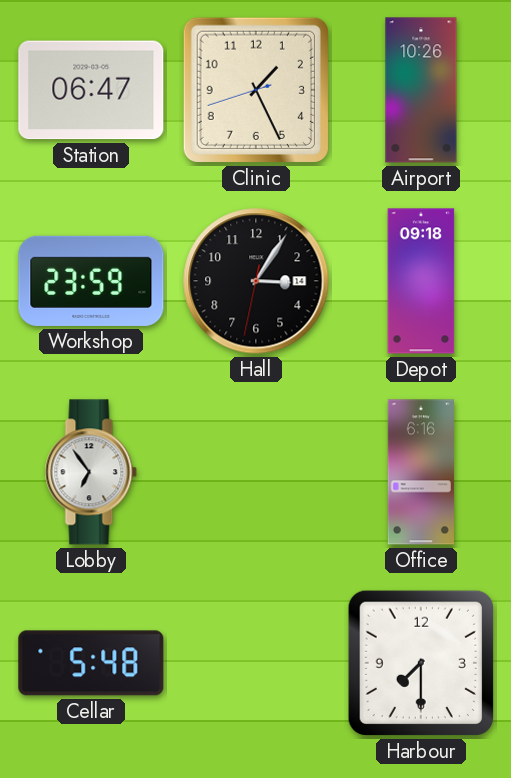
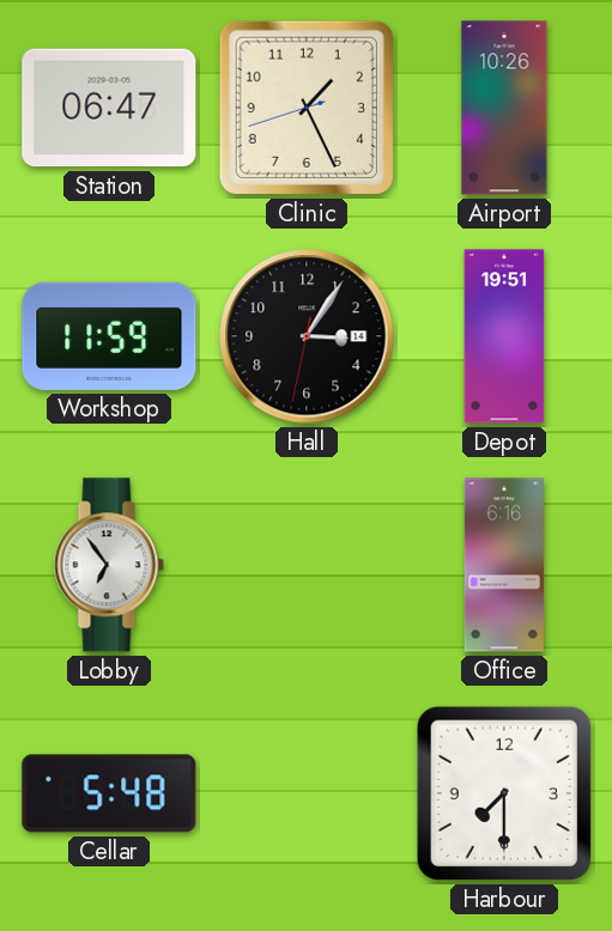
Workshop: 23:59 -> 11:59 (109, 336)
Depot: 09:18 -> 19:51 (504, 336)
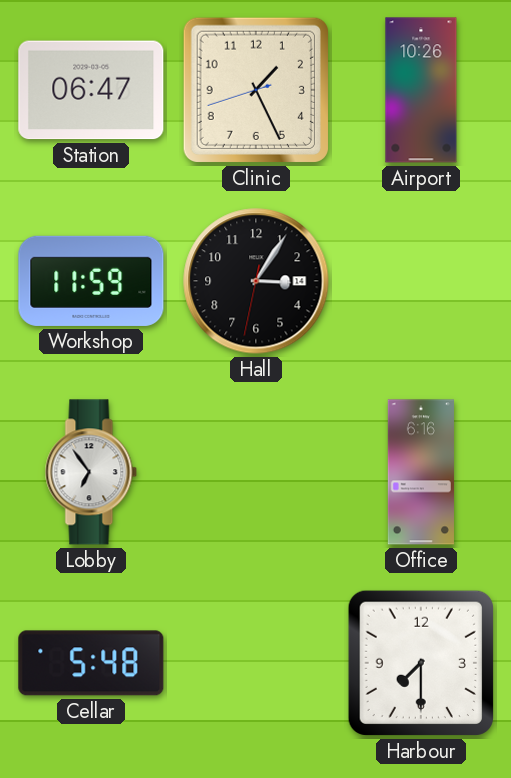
Depot: 19:51 -> none (504, 336)
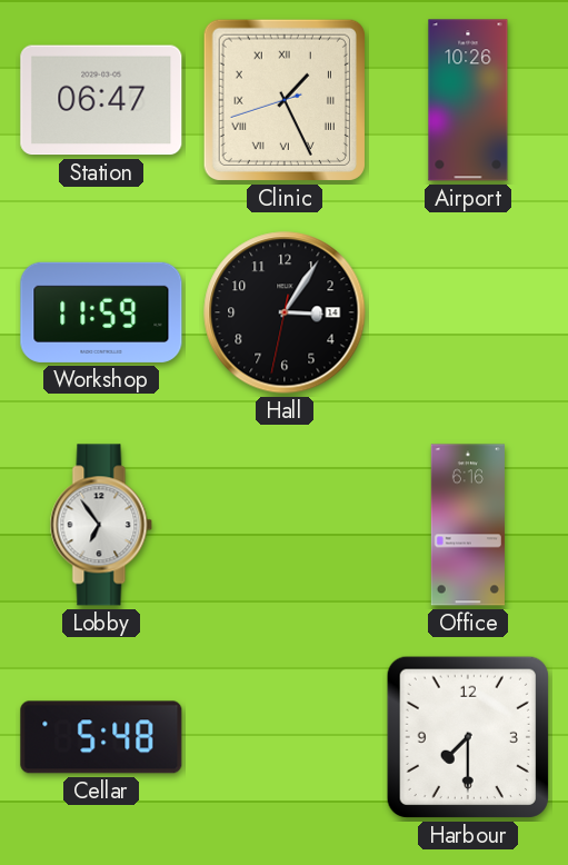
Clinic numerals: Arabic -> Roman (285, 100)
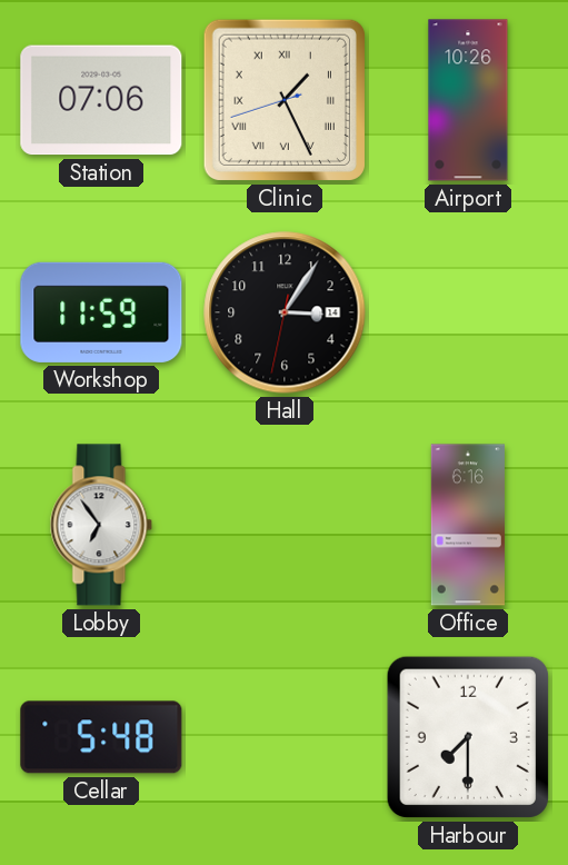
Station: 06:47 -> 07:06 (101, 100)
